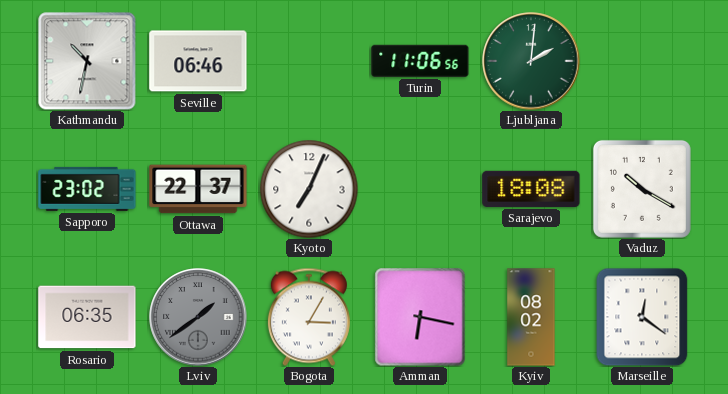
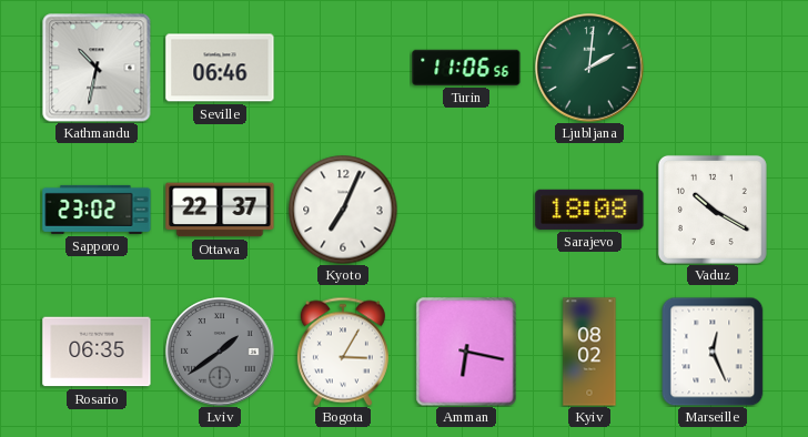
Marseille: 12:21 -> 12:26 (713, 352)
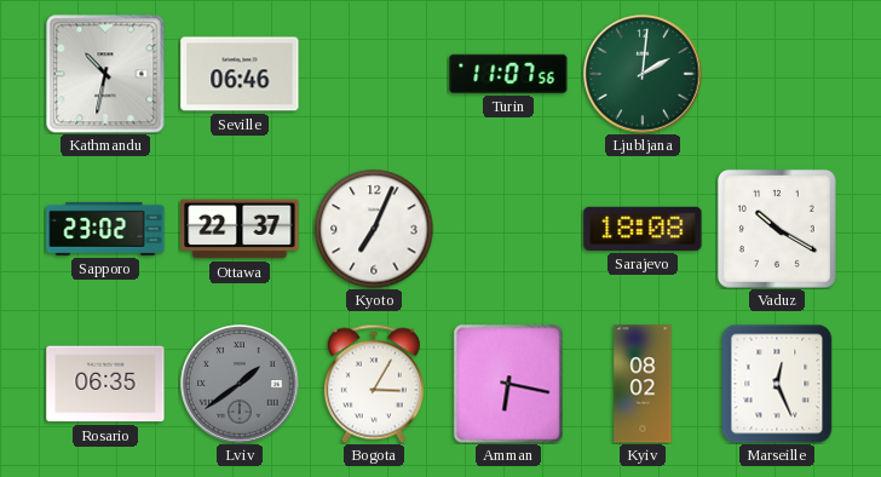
Turin: 11:06 -> 11:07 (508, 74)
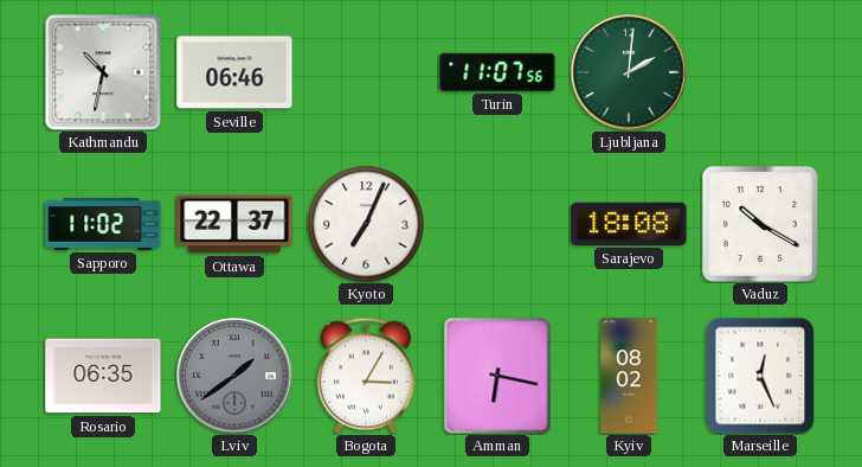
Sapporo: 23:02 -> 11:02 (103, 224)
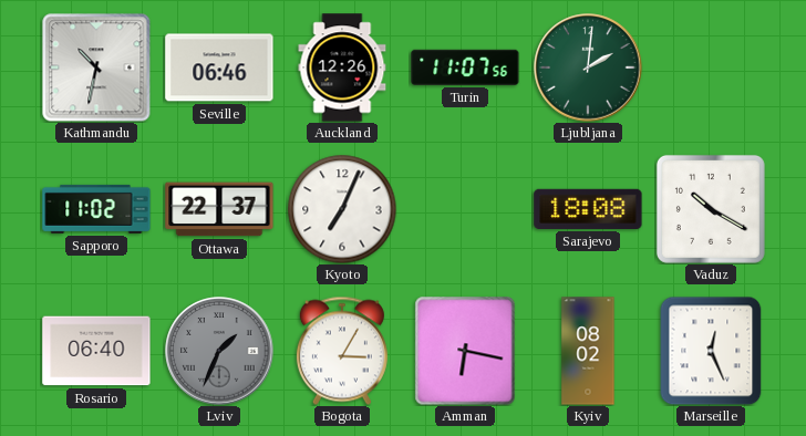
Auckland: none -> 12:26 (342, 68)
Rosario: 06:35 -> 06:40 (96, 351)
Lviv: 1:39 -> 1:34 (219, 351)
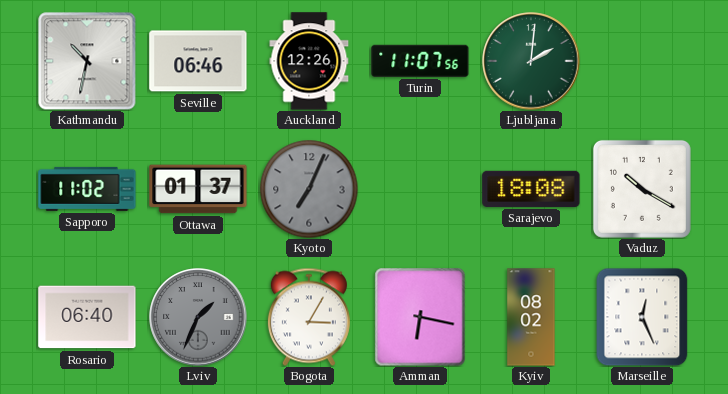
Ottawa: 22:37 -> 01:37 (198, 189)
Kyoto dial: white -> grey (309, 189)
